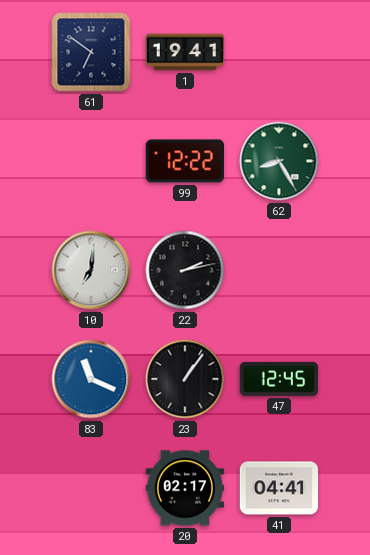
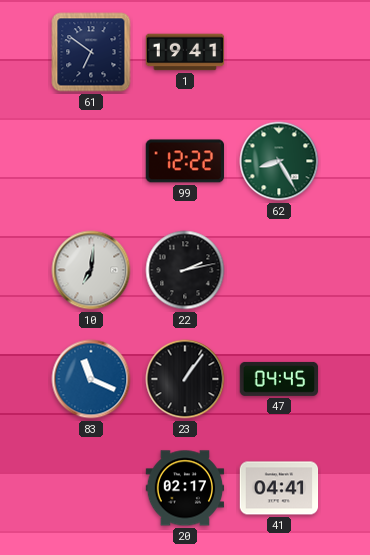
47: 12:45 -> 04:45 (279, 379)
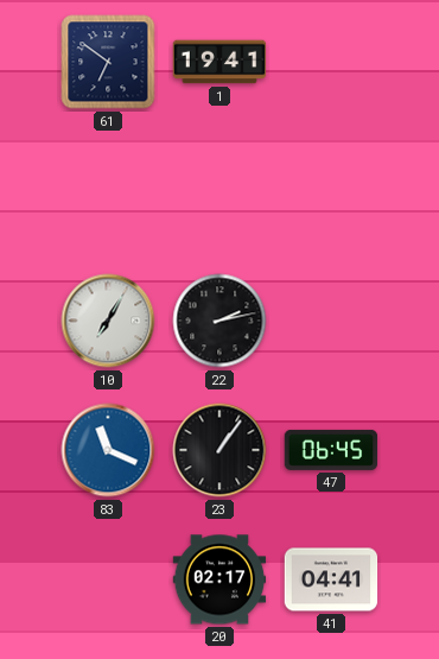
99: 12:22 -> none (184, 161)
62: 8:25 -> none (279, 161)
10: 7:01 -> 7:05 (108, 321)
47: 04:45 -> 06:45 (331, 450)
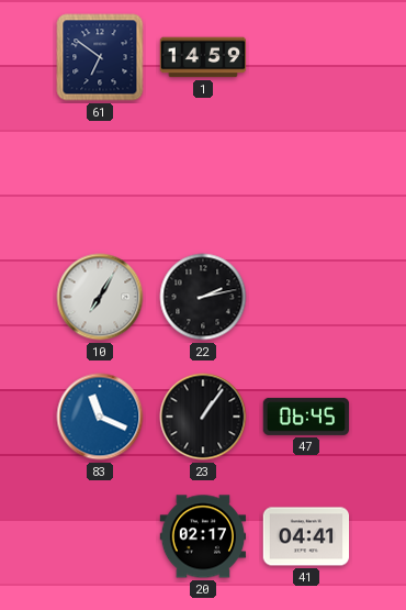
1: 19:41 -> 14:59 (203, 57)
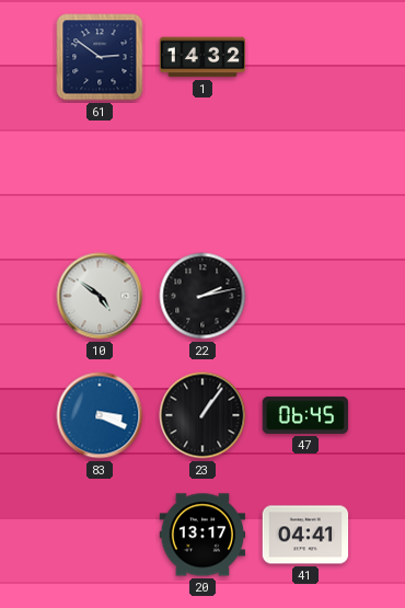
61: 6:51 -> 2:51 (100, 57)
1: 14:59 -> 14:32 (202, 57)
10: 7:05 -> 4:51 (100, 296)
83: 11:19 -> 3:19 (100, 415)
20: 02:17 -> 13:17 (202, 535)
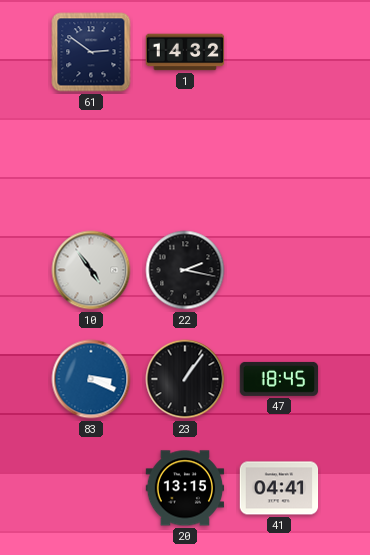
10: 4:51 -> 4:54 (91, 270)
22: 2:13 -> 2:17 (185, 270)
47: 06:45 -> 18:45 (279, 379)
20: 13:17 -> 13:15 (185, 488)
